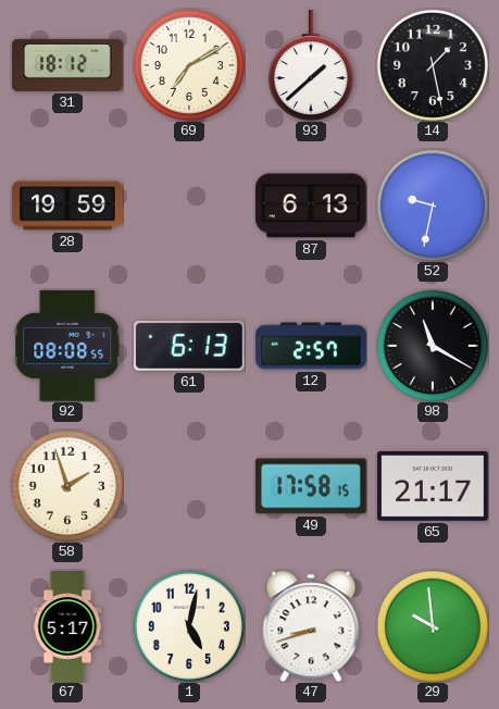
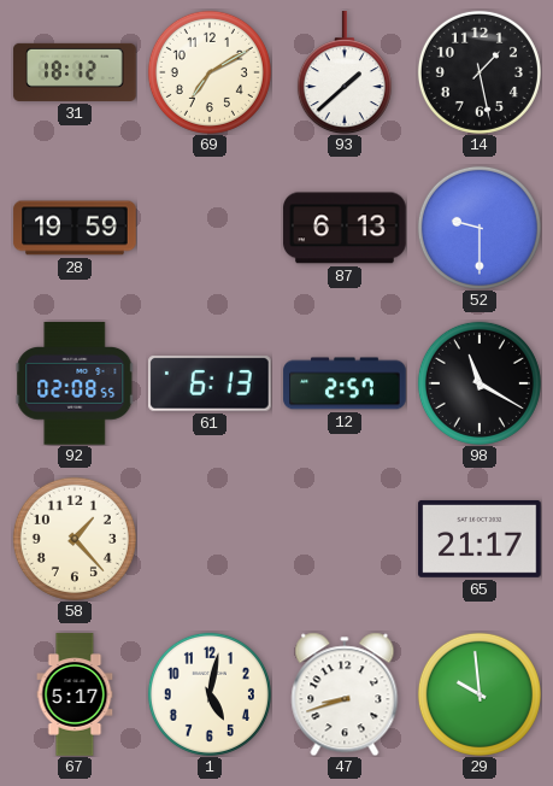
52: 9:32 -> 9:30 (480, 228)
92: 08:08 -> 02:08 (75, 383)
58: 1:57 -> 1:23 (75, 539)
49: 17:58 -> none (311, 486)
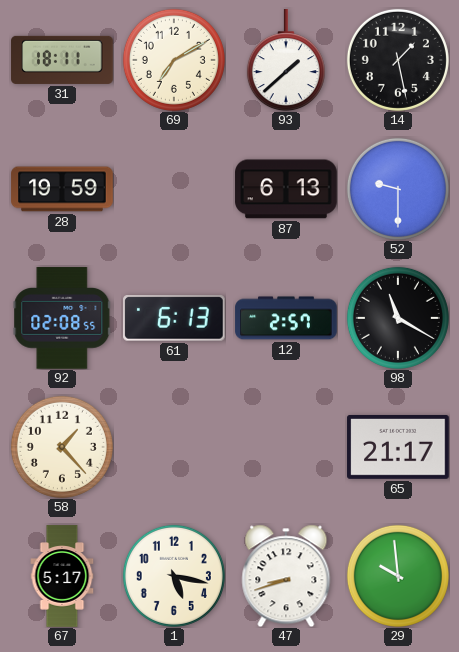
31: 18:12 -> 18:11 (62, 60)
1: 5:02 -> 5:17 (174, 576)
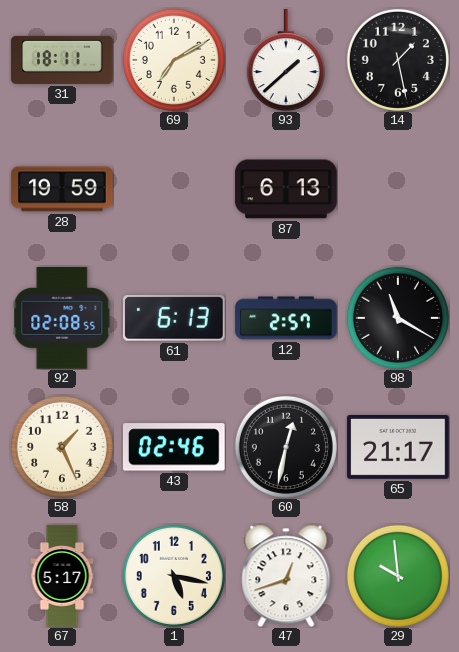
52: 9:30 -> none (398, 189)
58: 1:23 -> 1:26 (62, 447)
43: none -> 02:46 (174, 447)
60: none -> 12:32 (286, 447)
47: 8:42 -> 12:42 (286, 576)
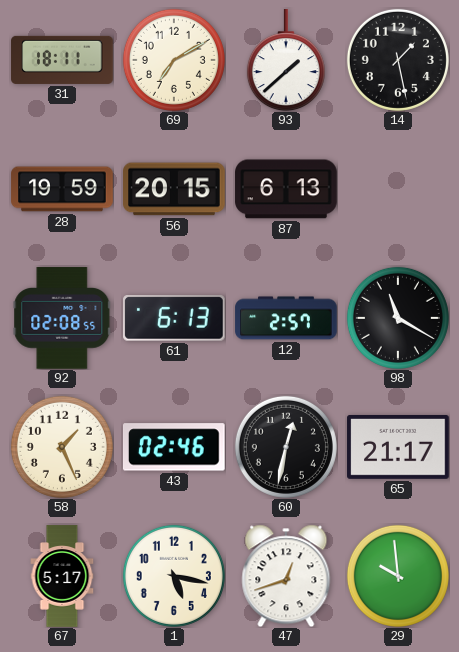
56: none -> 20:15 (174, 189)
